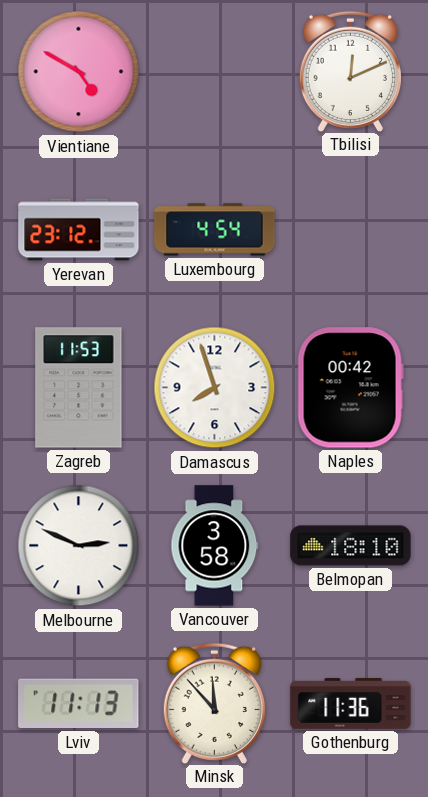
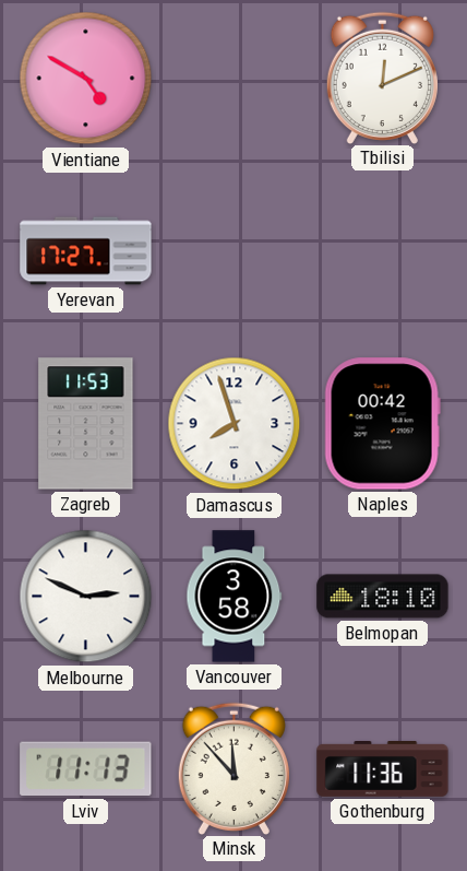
Yerevan: 23:12 -> 17:27 (86, 251)
Luxembourg: 4:54 -> none (215, 230)
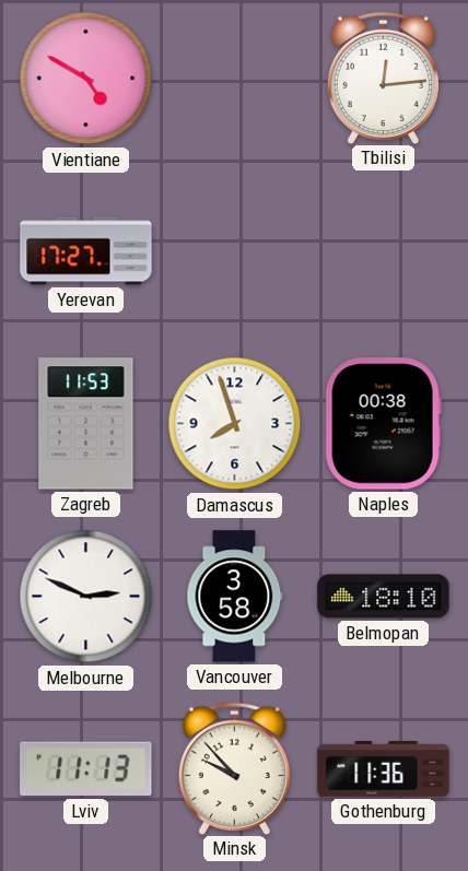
Tbilisi: 12:11 -> 12:14 (383, 78)
Naples: 00:42 -> 00:38 (383, 424)
Minsk: 11:53 -> 9:53 (234, 768)
